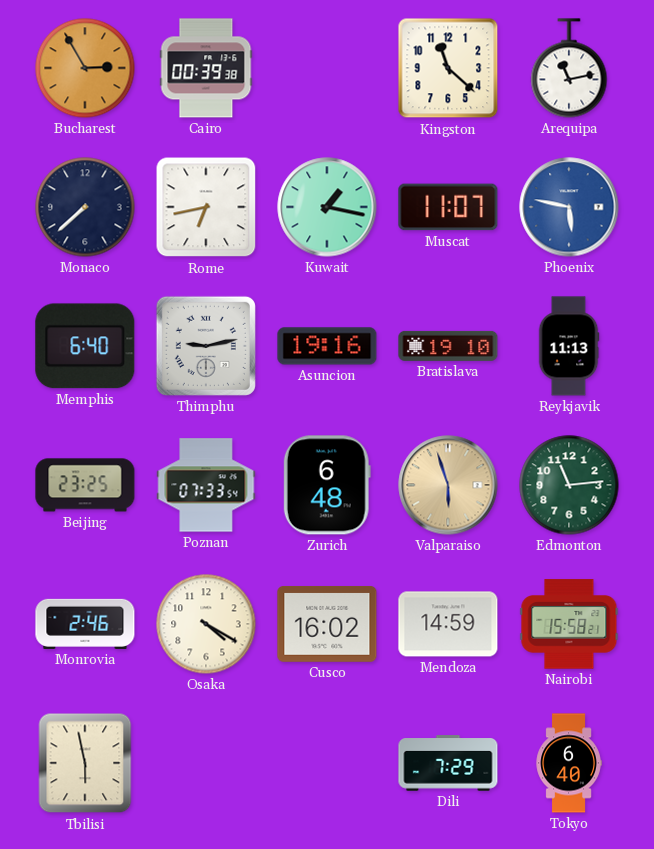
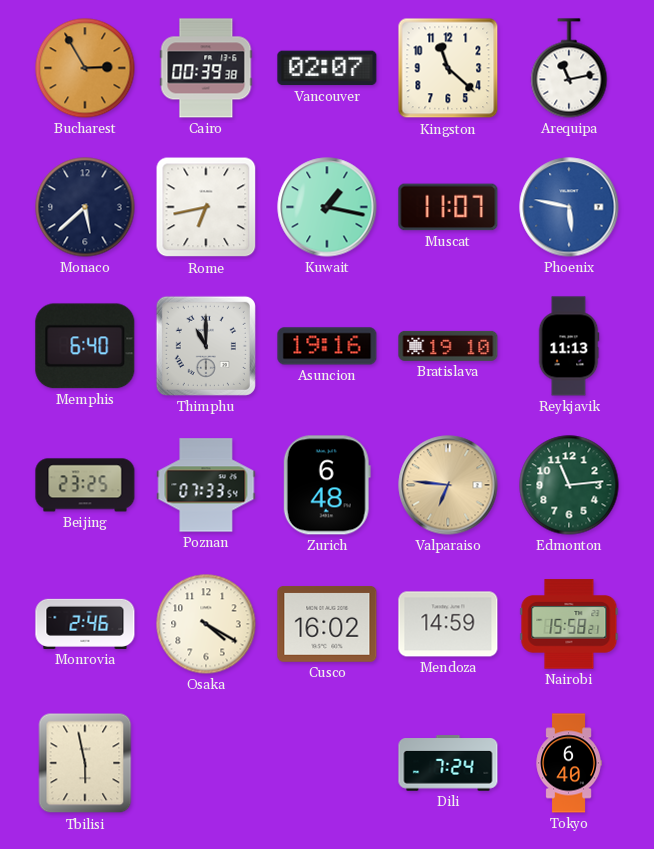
Vancouver: none -> 02:07 (327, 68)
Monaco: 7:38 -> 5:38 (85, 207)
Thimphu: 9:13 -> 11:00 (206, 346)
Valparaiso: 5:57 -> 6:46 (448, 485)
Dili: 7:29 -> 7:24 (448, 763)
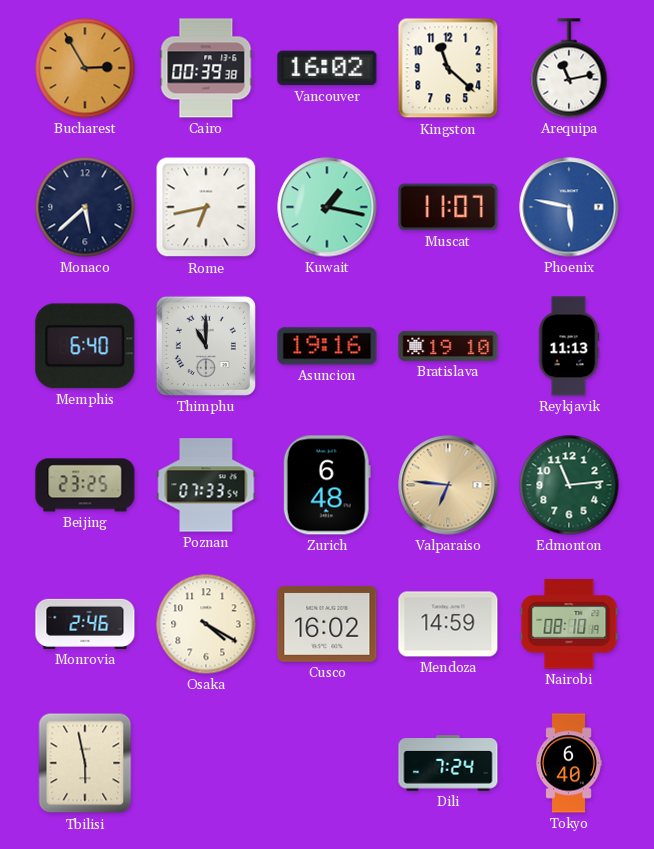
Vancouver: 02:07 -> 16:02 (327, 68)
Nairobi: 15:58 -> 08:10 (569, 624)
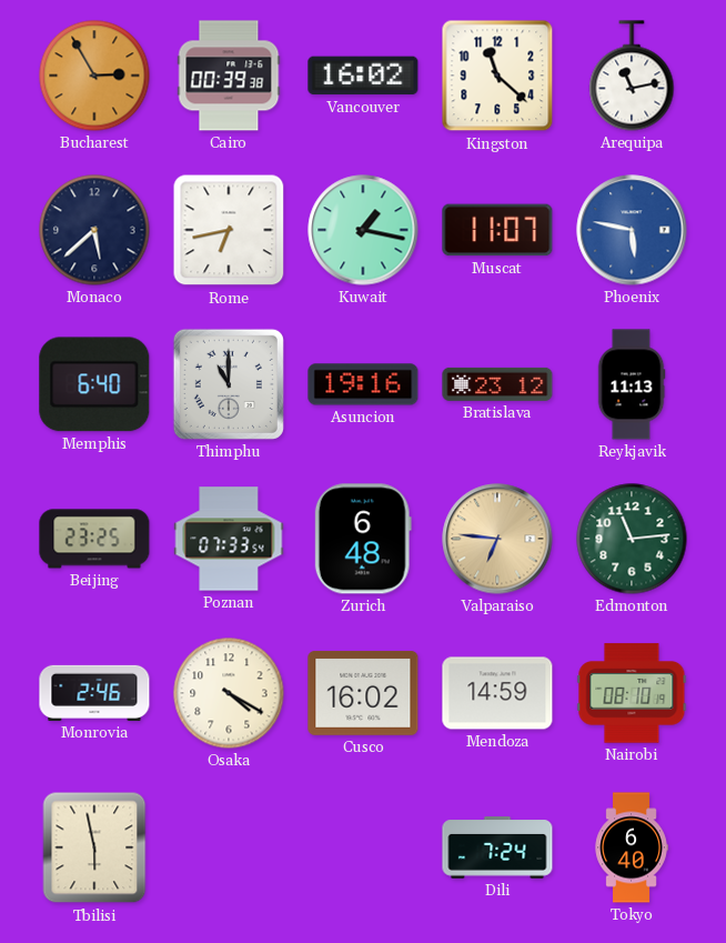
Bratislava: 19:10 -> 23:12 (497, 384)
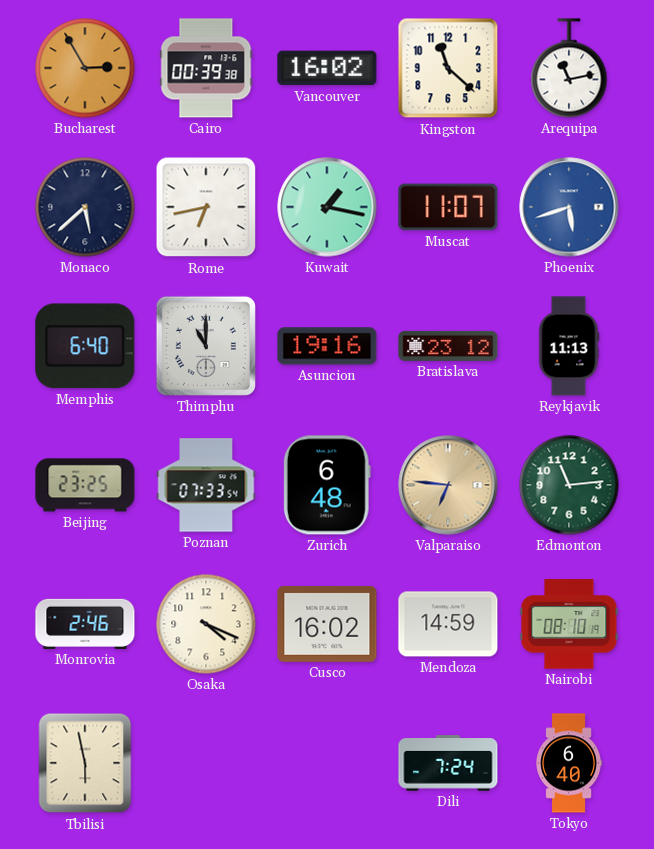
Phoenix: 5:47 -> 5:42 (569, 207)
Osaka: 4:20 -> 4:19 (206, 624)
